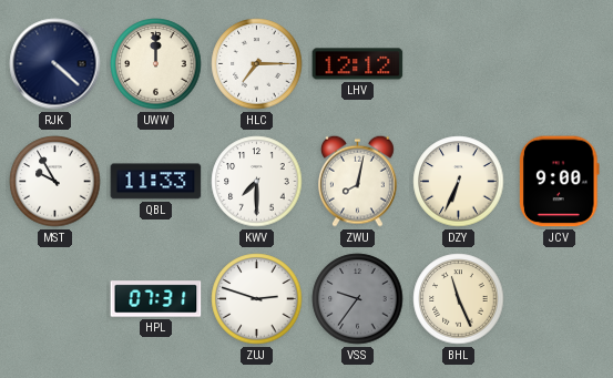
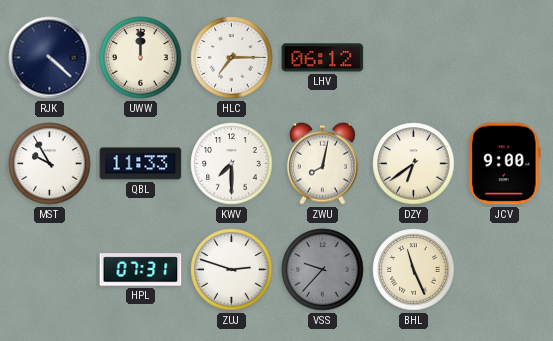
LHV: 12:12 -> 06:12 (323, 58)
DZY: 6:34 -> 6:39 (414, 164)
VSS: 9:36 -> 9:37 (323, 270)
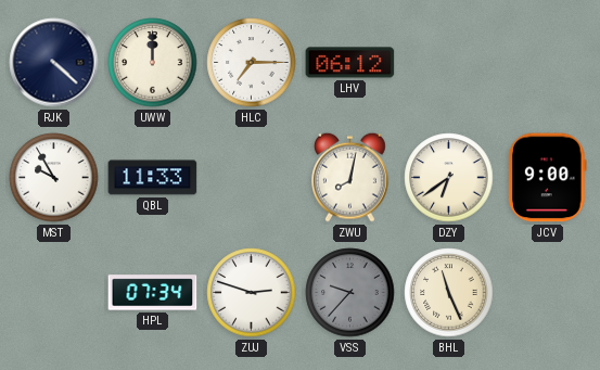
KWV: 7:30 -> none (232, 164)
HPL: 07:31 -> 07:34 (153, 293)
